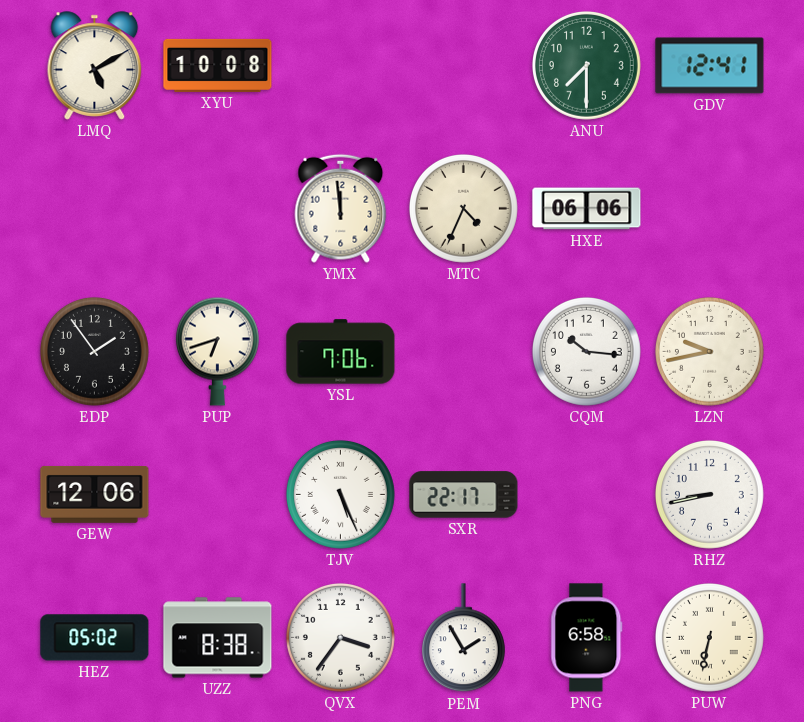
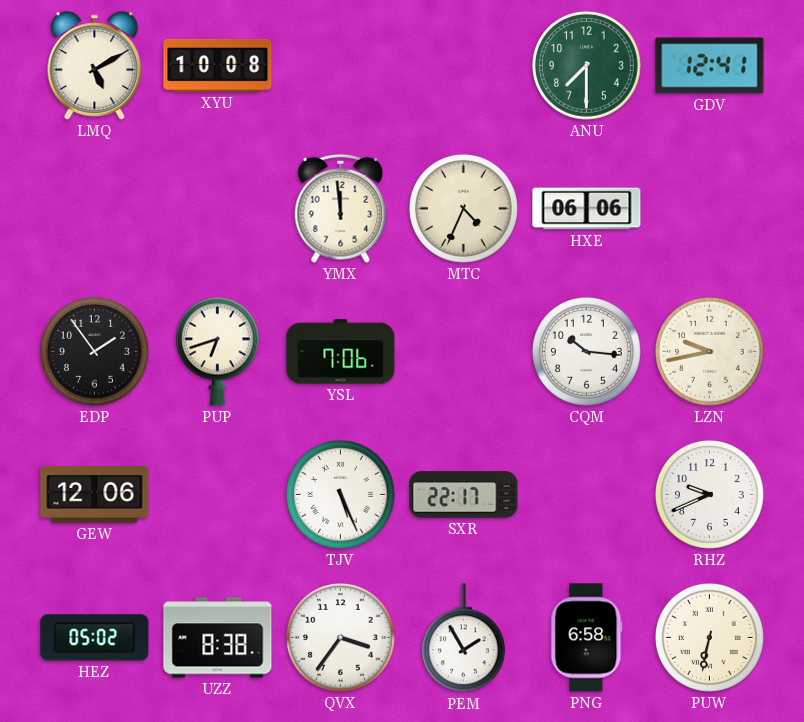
RHZ: 8:43 -> 9:41 (709, 494)
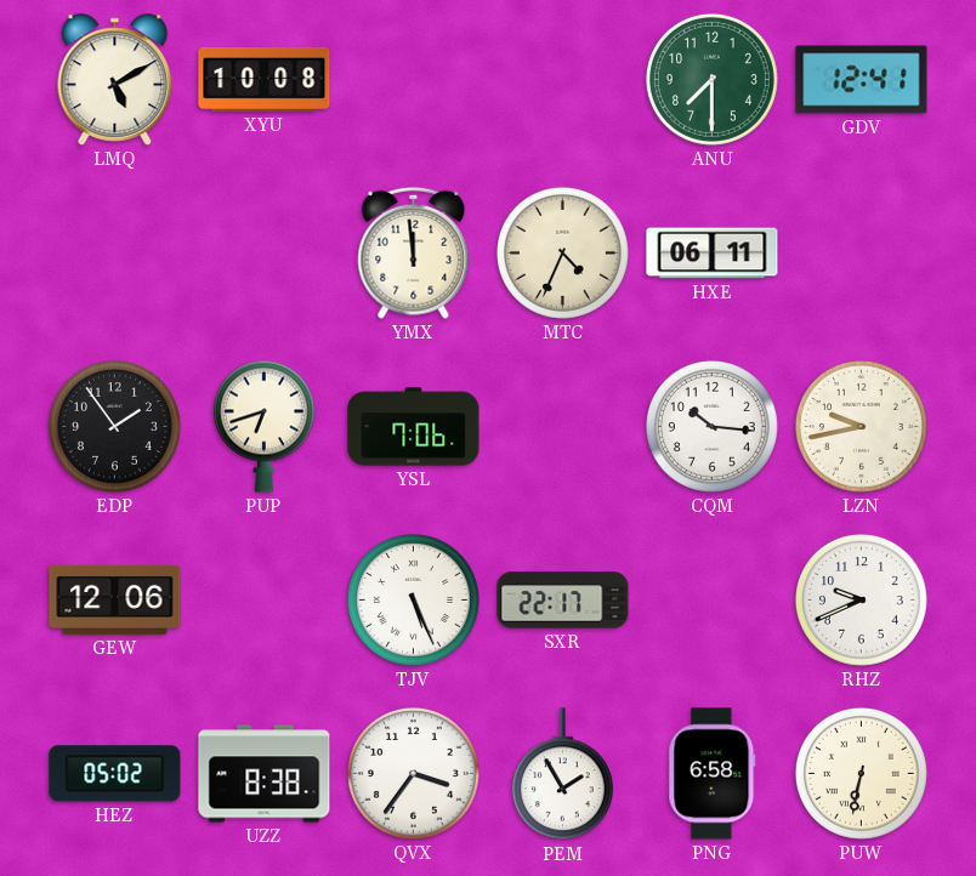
HXE: 06:06 -> 06:11 (713, 254)
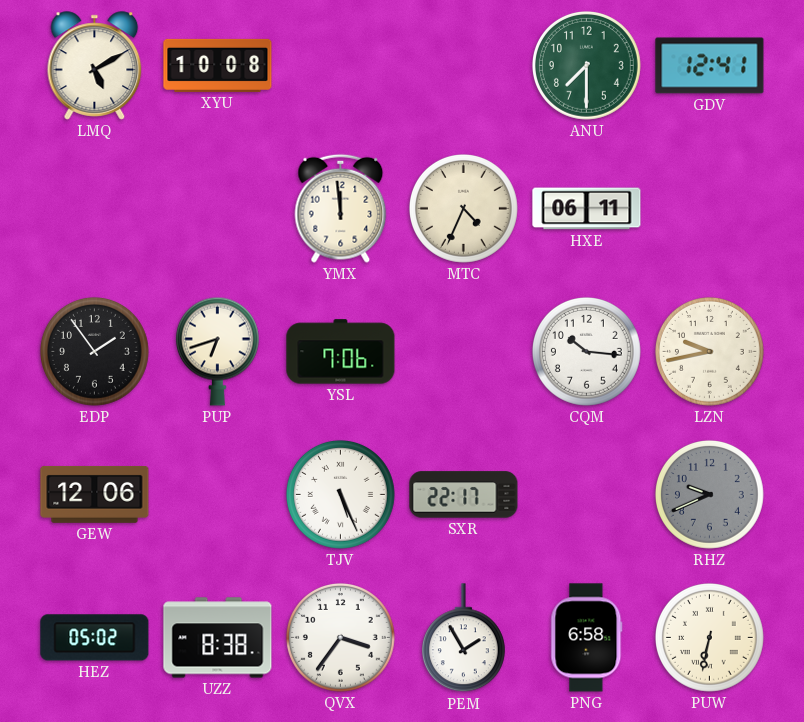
RHZ dial: white -> grey (709, 494)
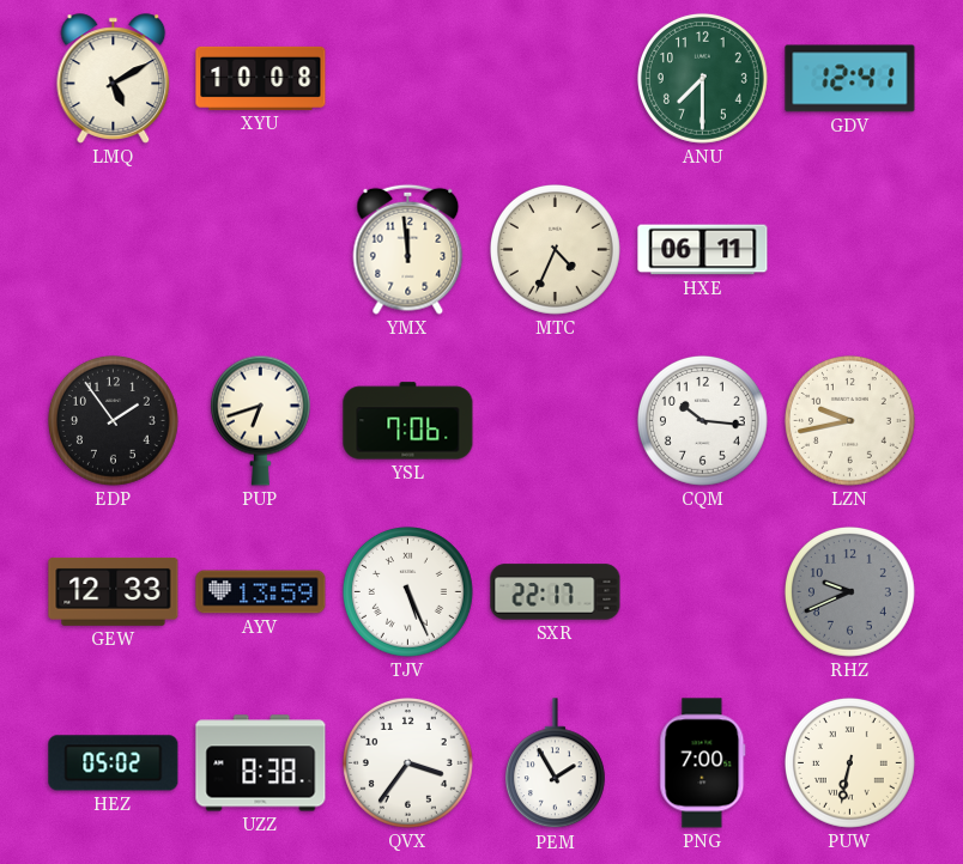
GEW: 12:06 -> 12:33 (114, 591)
AYV: none -> 13:59 (261, 592)
PNG: 6:58 -> 7:00 (703, 763)
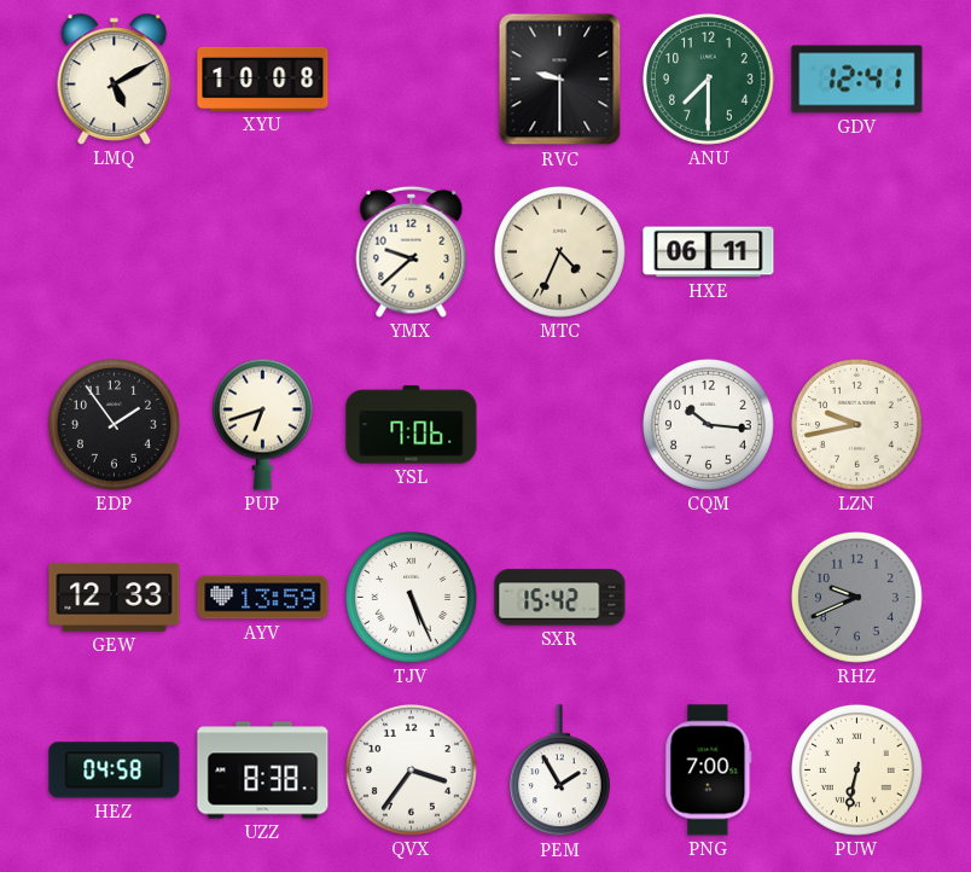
RVC: none -> 9:30 (560, 80)
YMX: 11:59 -> 9:38 (412, 251)
SXR: 22:17 -> 15:42 (560, 598)
HEZ: 05:02 -> 04:58 (115, 771)
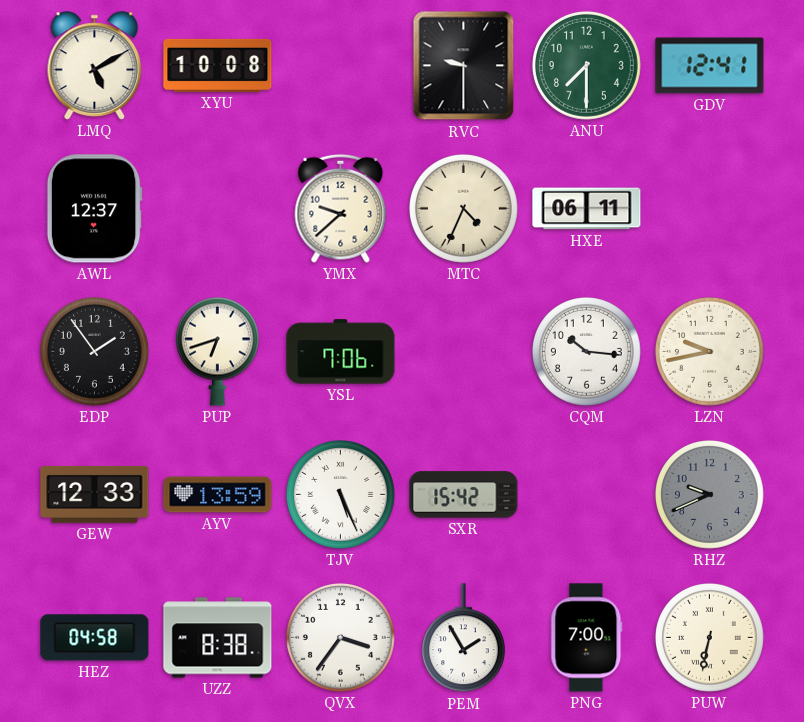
AWL: none -> 12:37 (94, 209)
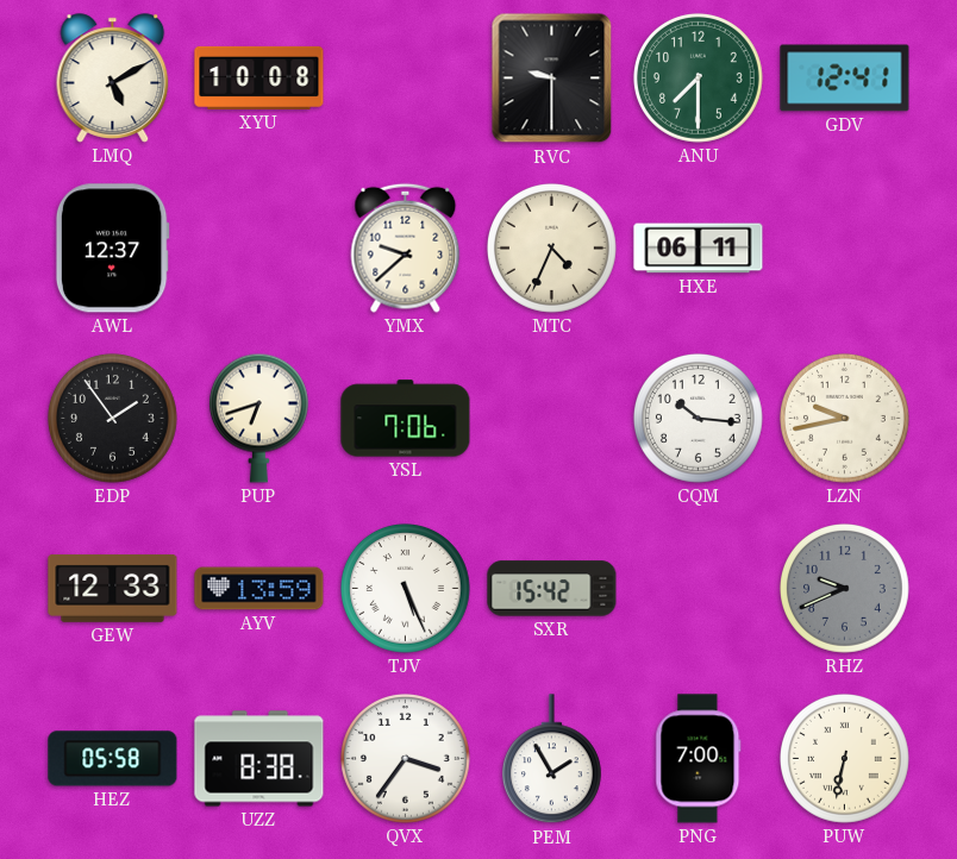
HEZ: 04:58 -> 05:58 (113, 759)
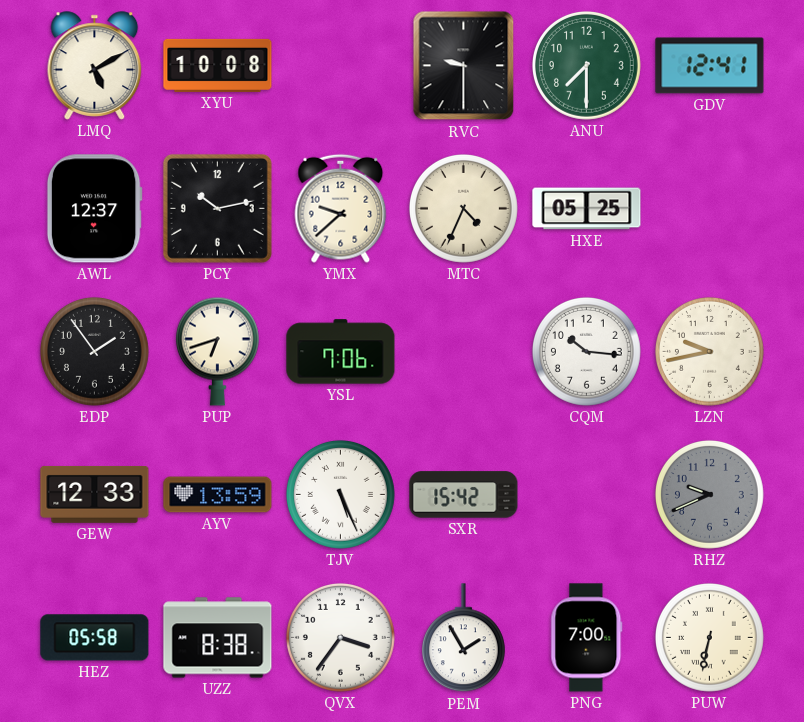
PCY: none -> 10:13 (217, 208)
HXE: 06:11 -> 05:25 (587, 209)
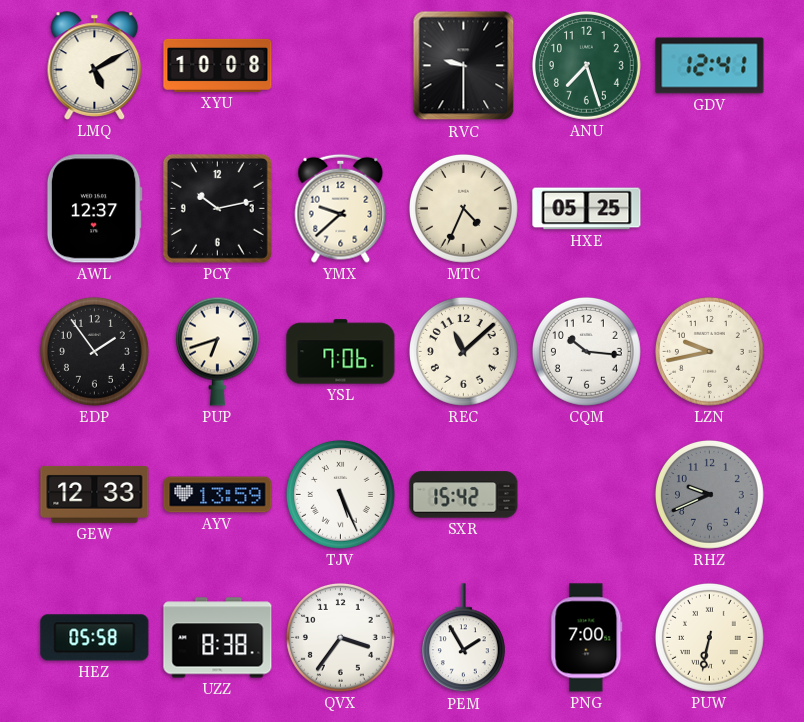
ANU: 7:30 -> 7:27 (586, 65)
REC: none -> 11:08 (463, 351)
